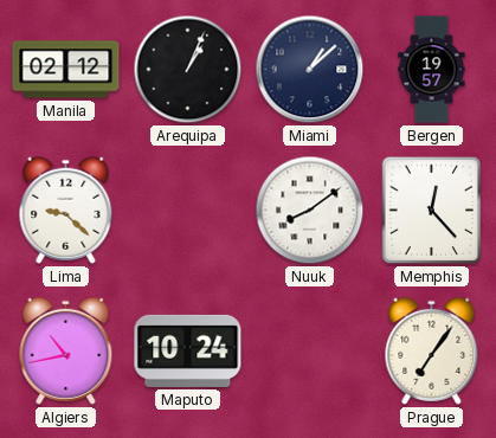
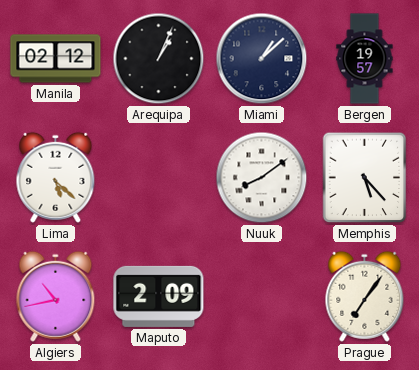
Lima: 9:22 -> 5:22 (56, 177)
Memphis: 12:23 -> 5:23 (365, 178)
Maputo: 10:24 -> 2:09 (159, 296)
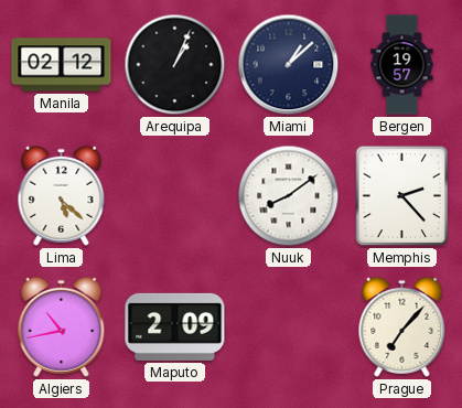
Memphis: 5:23 -> 2:23 (402, 196)
Prague: 7:06 -> 7:07 (402, 326)
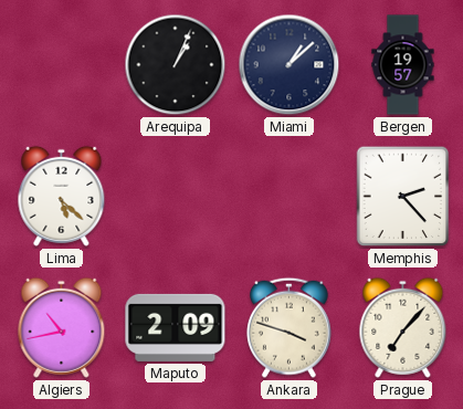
Manila: 02:12 -> none (62, 65)
Nuuk: 8:09 -> none (289, 196)
Ankara: none -> 3:48 (288, 327)
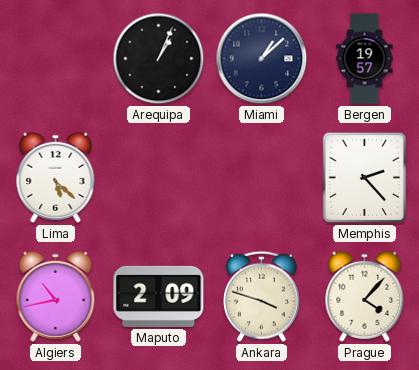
Prague: 7:07 -> 4:07 (365, 296)
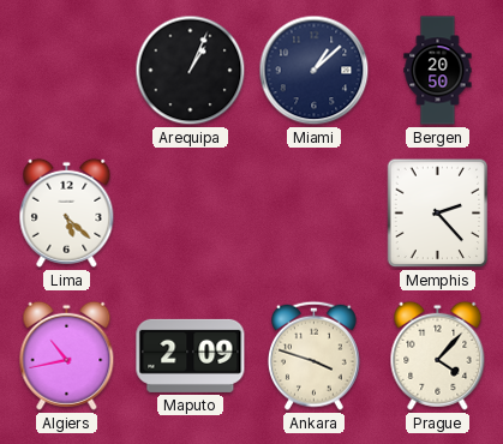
Bergen: 19:57 -> 20:50 (438, 71)
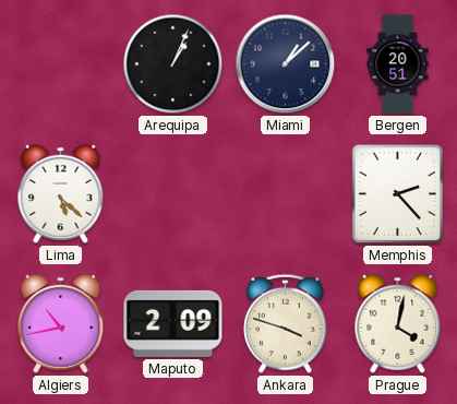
Bergen: 20:50 -> 20:51 (398, 64)
Prague: 4:07 -> 4:02 (398, 323)
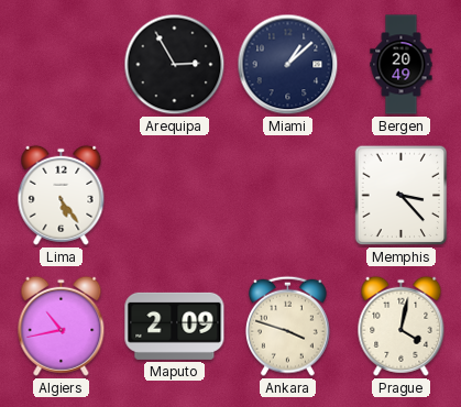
Arequipa: 1:04 -> 2:55 (175, 65)
Bergen: 20:51 -> 20:49 (402, 65)
Lima: 5:22 -> 5:24 (62, 195)
Memphis: 2:23 -> 3:23 (402, 196)
